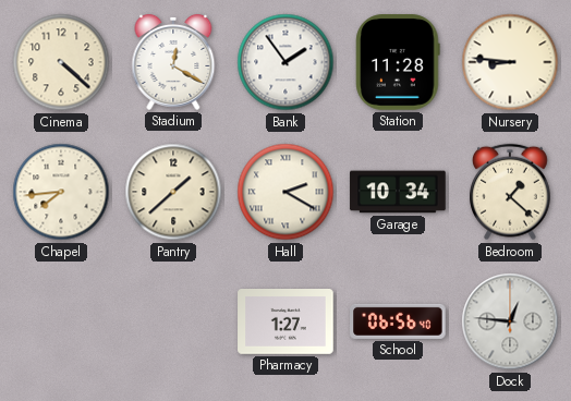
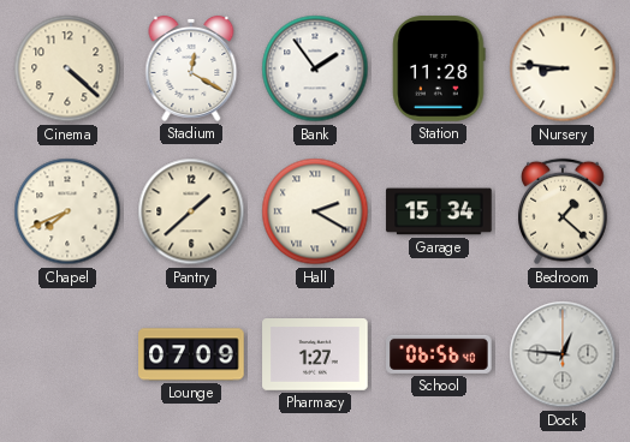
Chapel: 7:44 -> 7:41 (67, 211)
Garage: 10:34 -> 15:34 (439, 211)
Lounge: none -> 07:09 (191, 354)
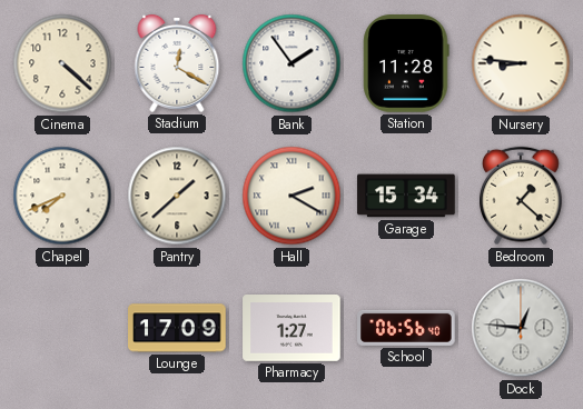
Lounge: 07:09 -> 17:09 (177, 328)
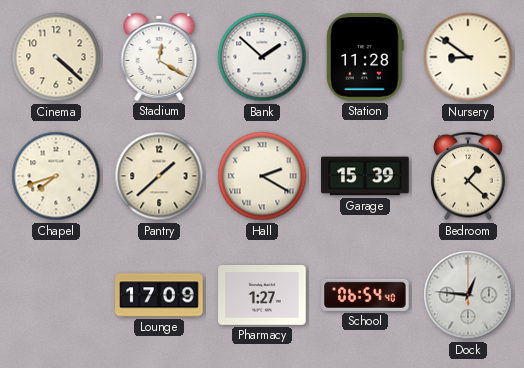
Bank: 1:54 -> 1:52 (262, 57)
Nursery: 8:46 -> 8:51 (468, 57)
Chapel: 7:41 -> 7:42 (56, 176)
Garage: 15:34 -> 15:39 (365, 176)
School: 06:56 -> 06:54 (365, 295)
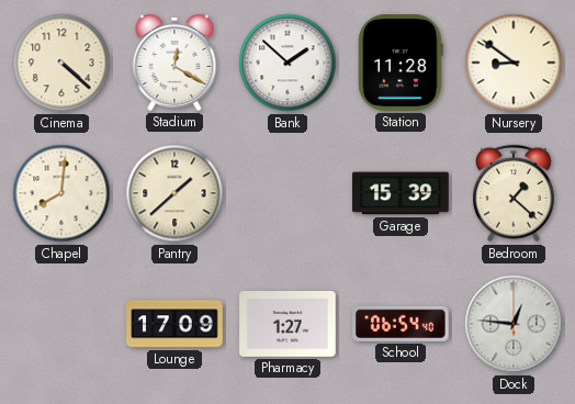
Chapel: 7:42 -> 8:01 (61, 193)
Hall: 2:20 -> none (262, 176)
